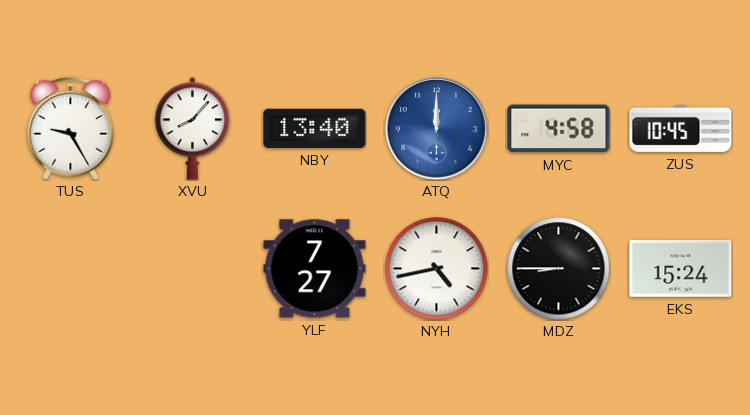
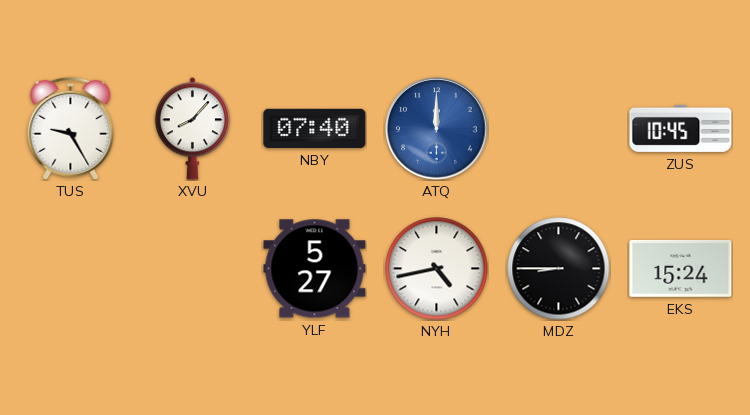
NBY: 13:40 -> 07:40 (315, 128)
MYC: 4:58 -> none (559, 129)
YLF: 7:27 -> 5:27 (315, 269)
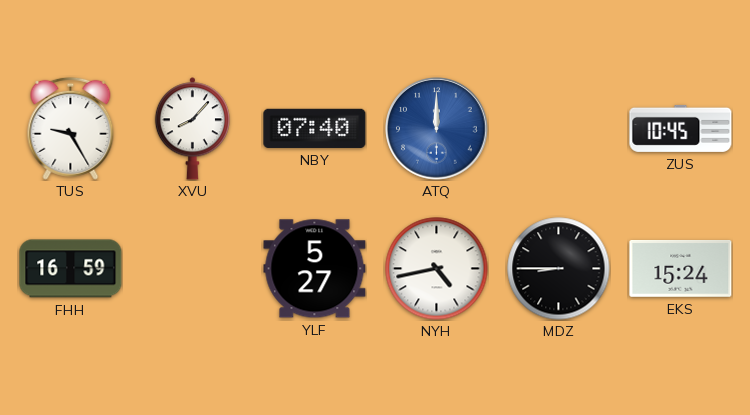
FHH: none -> 16:59 (71, 269)
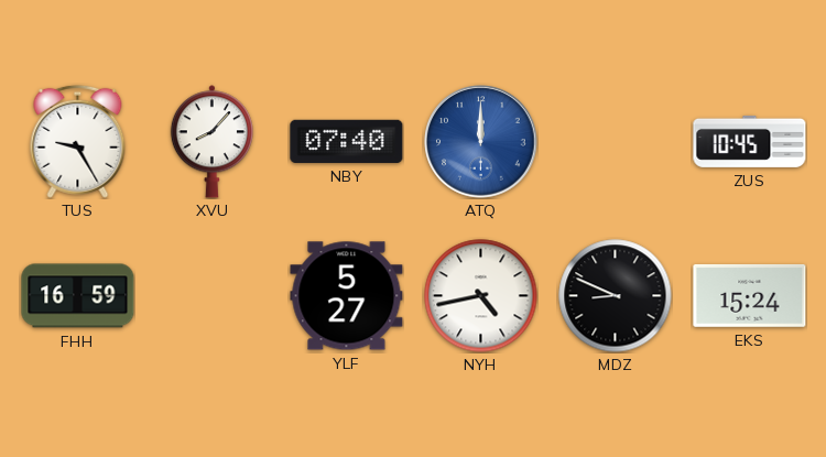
MDZ: 8:45 -> 8:49 (616, 296)
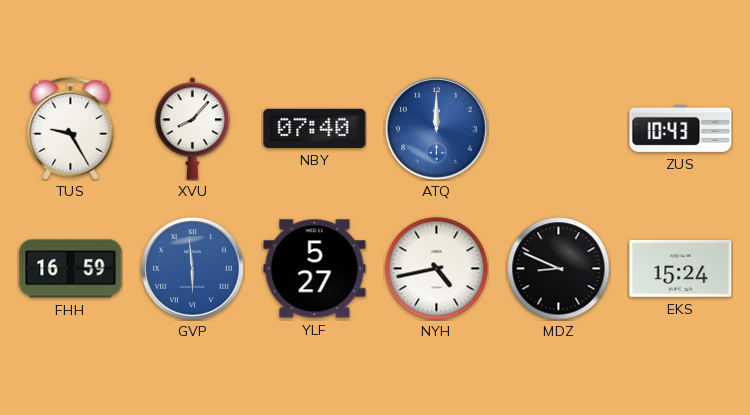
ZUS: 10:45 -> 10:43 (681, 128)
GVP: none -> 5:59 (193, 269)
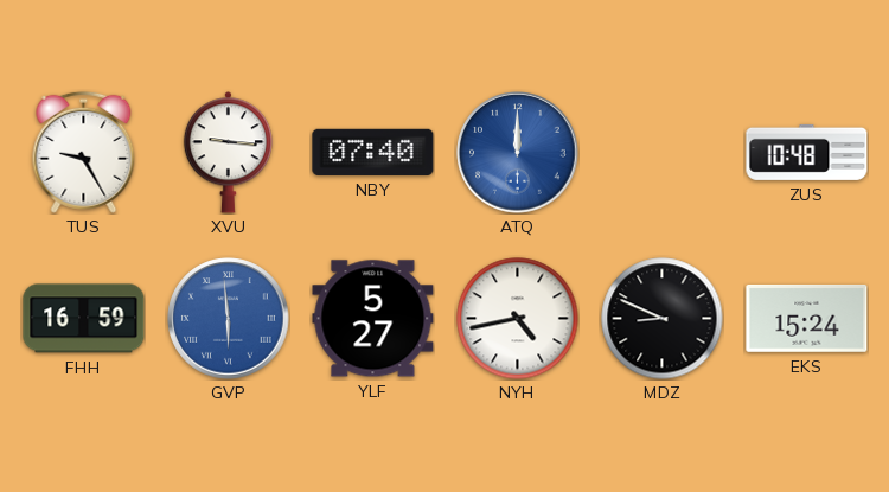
XVU: 8:07 -> 9:16 (228, 153)
ZUS: 10:43 -> 10:48 (807, 152)
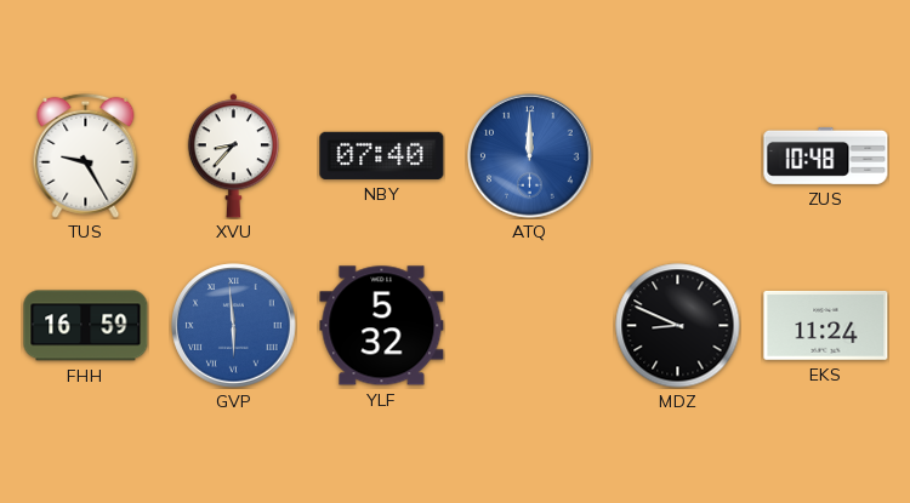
XVU: 9:16 -> 8:37 (233, 156)
YLF: 5:27 -> 5:32 (382, 326)
NYH: 4:43 -> none (518, 319)
EKS: 15:24 -> 11:24 (826, 325)
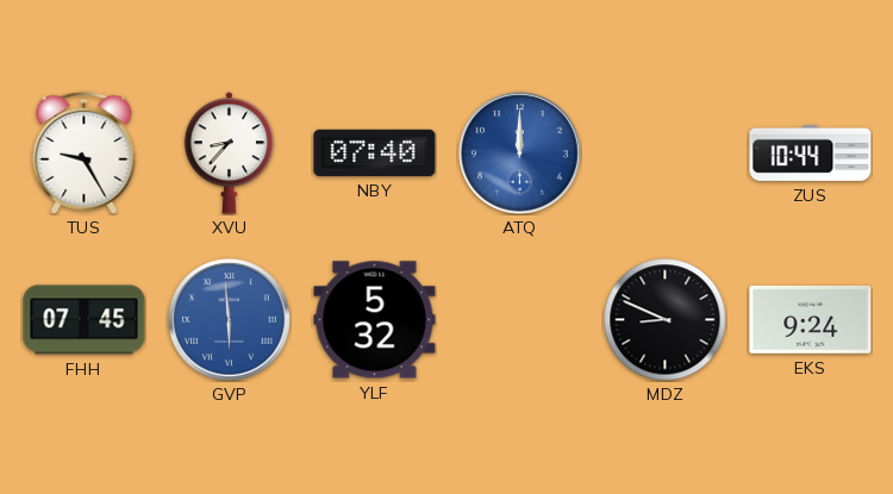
ZUS: 10:48 -> 10:44 (811, 152)
FHH: 16:59 -> 07:45 (85, 320)
EKS: 11:24 -> 9:24 (811, 319)
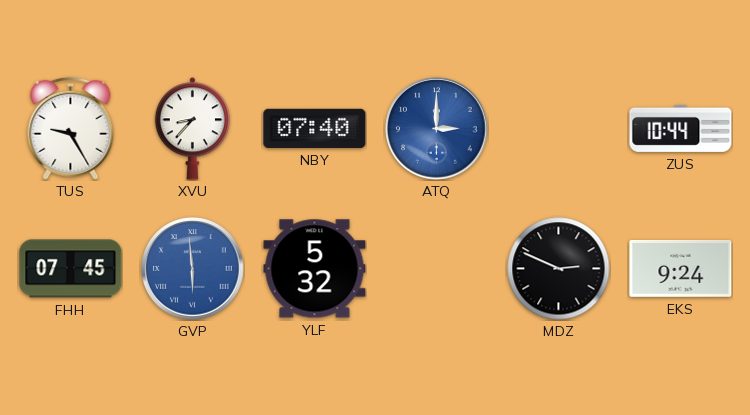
ATQ: 12:00 -> 3:00 (437, 129)
MDZ: 8:49 -> 2:49 (559, 269)
